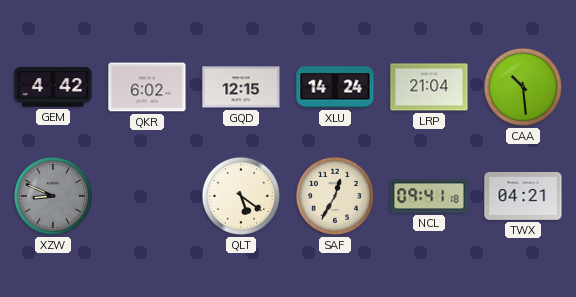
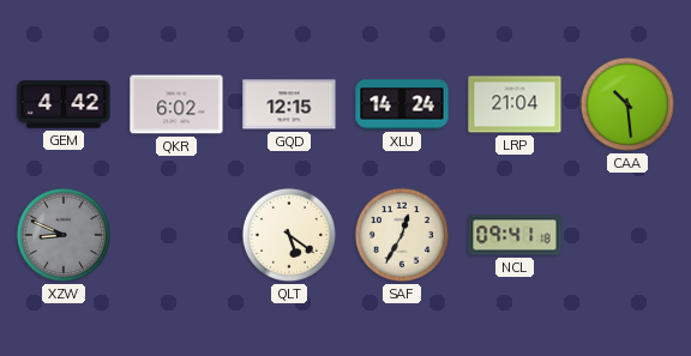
TWX: 04:21 -> none (523, 197)
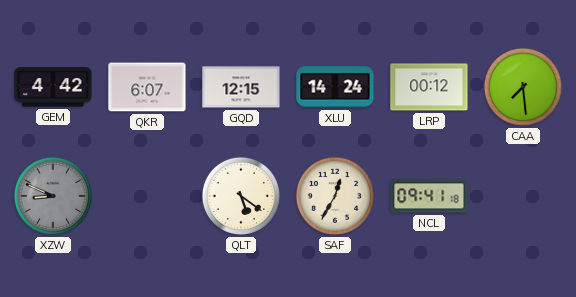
QKR: 6:02 -> 6:07 (147, 87)
LRP: 21:04 -> 00:12 (429, 87)
CAA: 10:29 -> 7:29 (523, 87)
